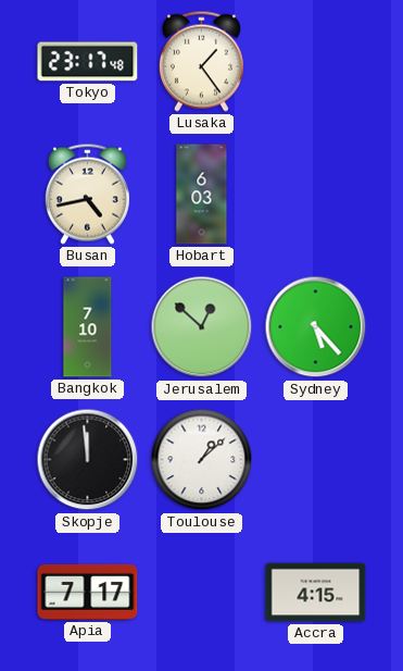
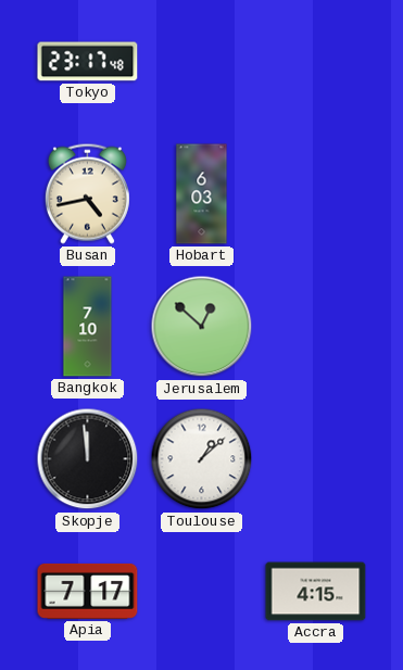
Lusaka: 1:24 -> none (201, 61)
Sydney: 5:23 -> none (316, 327)
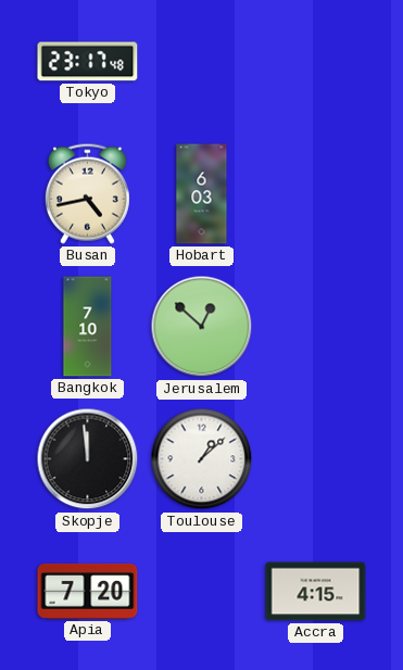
Apia: 7:17 -> 7:20 (88, 591)
